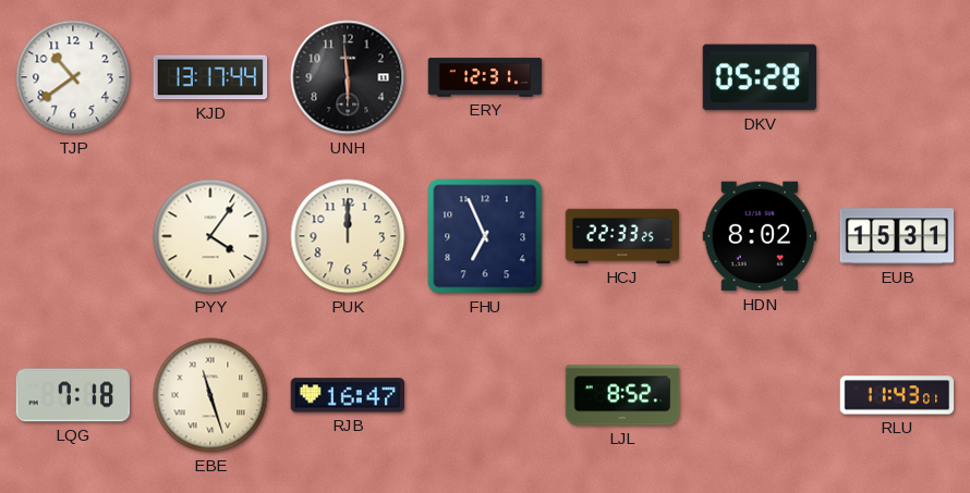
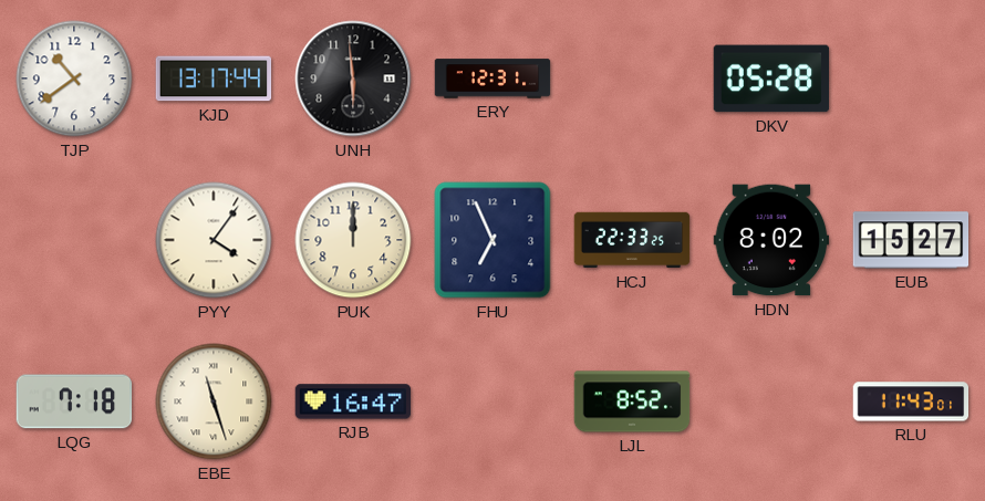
EUB: 15:31 -> 15:27 (911, 240)
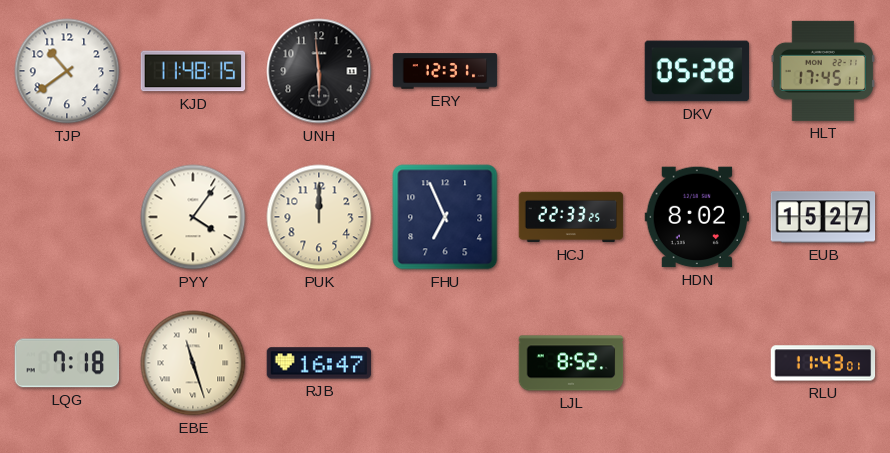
KJD: 13:17 -> 11:48 (193, 71)
HLT: none -> 17:45 (823, 71)
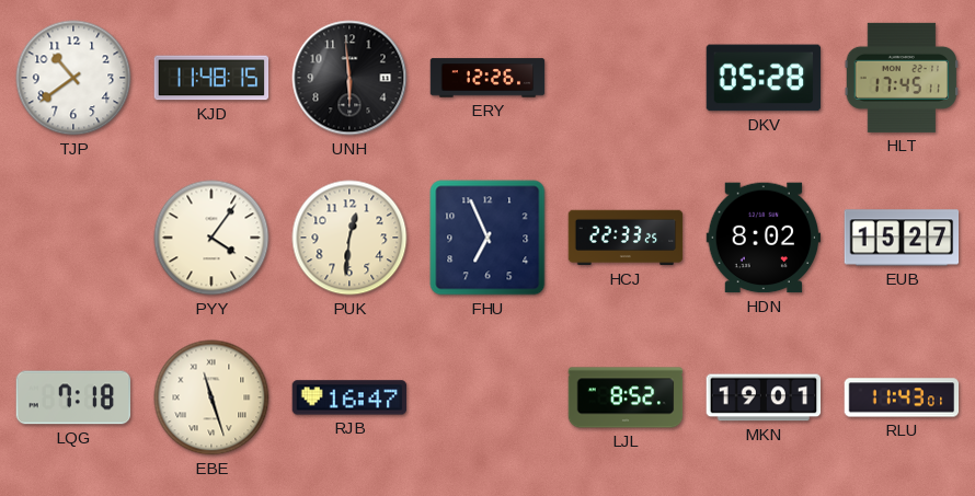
ERY: 12:31 -> 12:26 (487, 78)
PUK: 12:00 -> 12:31 (349, 238)
MKN: none -> 19:01 (764, 397)
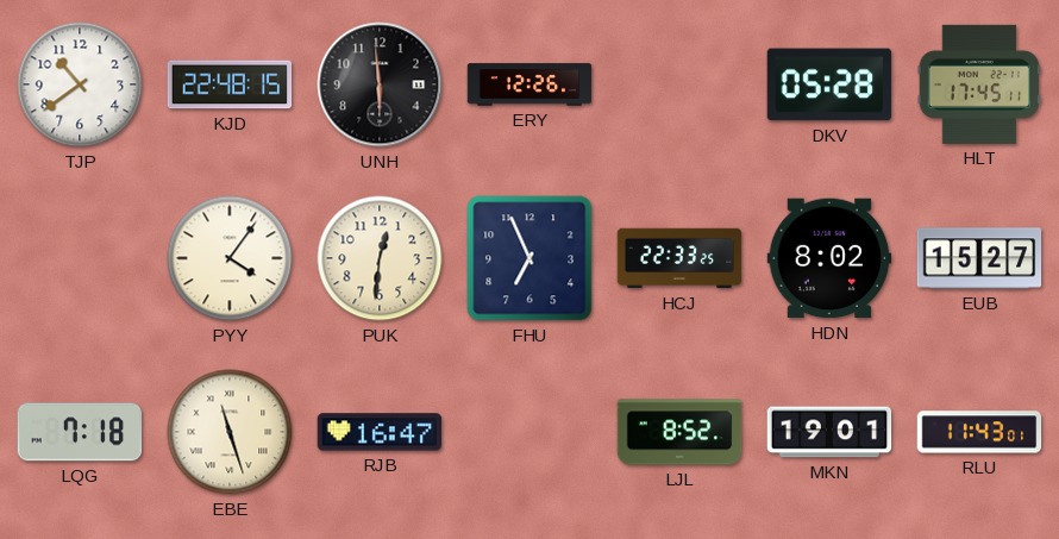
KJD: 11:48 -> 22:48 (230, 84)
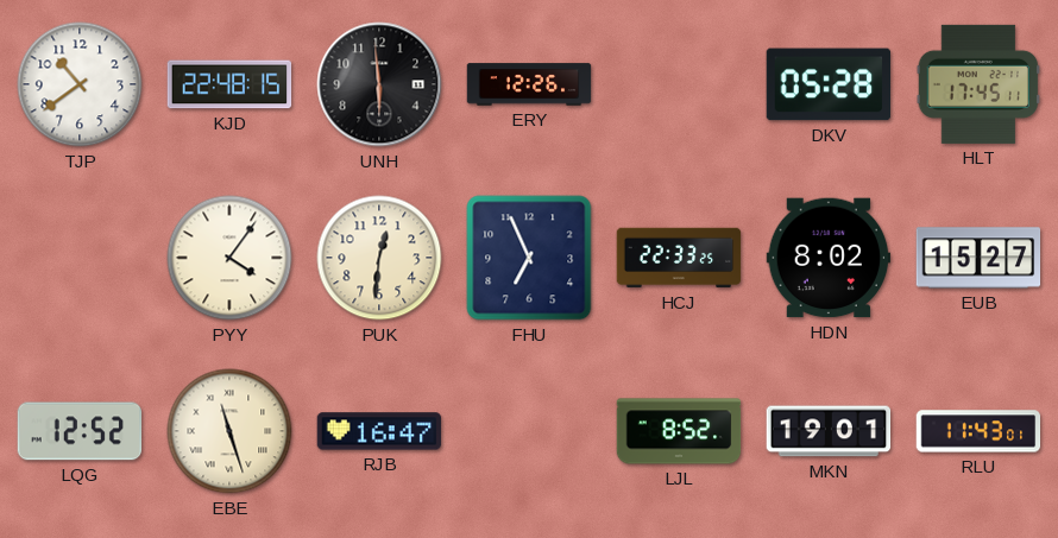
LQG: 7:18 -> 12:52 (80, 431)
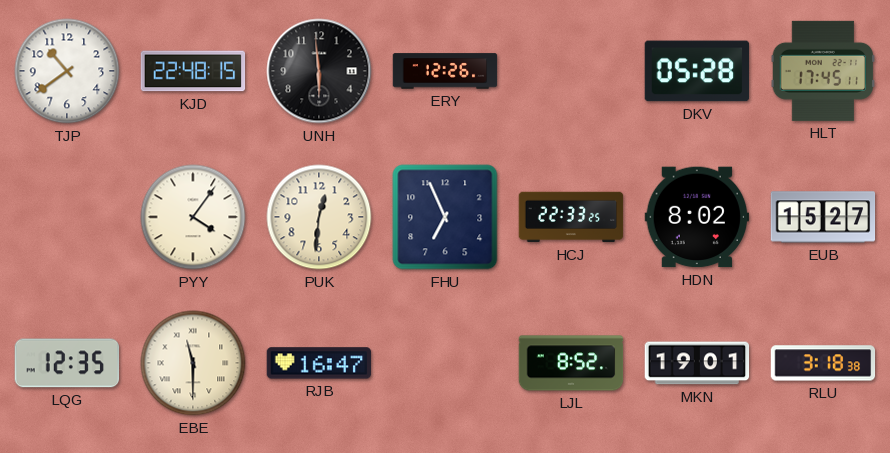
LQG: 12:52 -> 12:35 (67, 363)
EBE: 11:27 -> 11:30 (193, 363)
RLU: 11:43 -> 3:18 (823, 363)
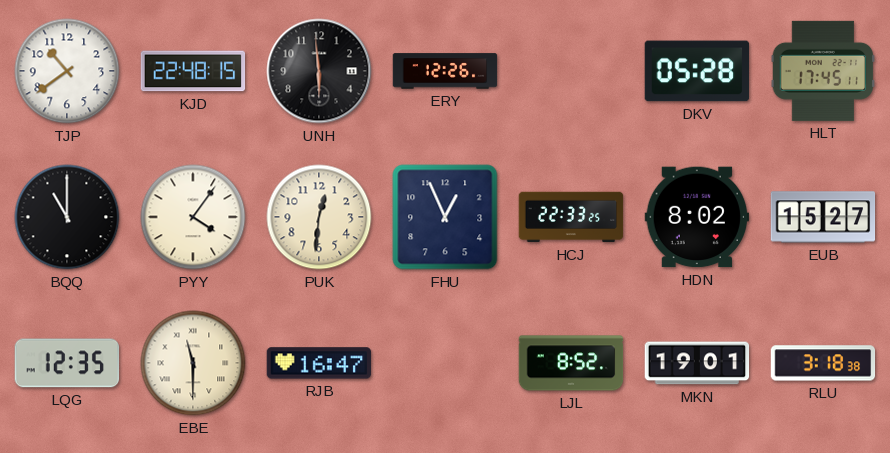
BQQ: none -> 11:00 (67, 217)
FHU: 6:56 -> 12:56 (445, 217)
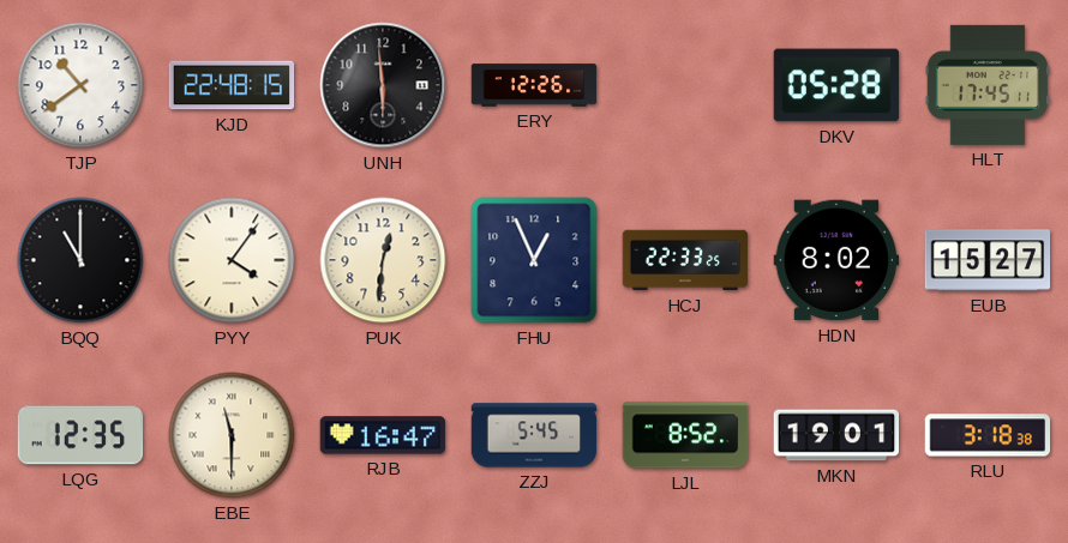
ZZJ: none -> 5:45 (534, 435)
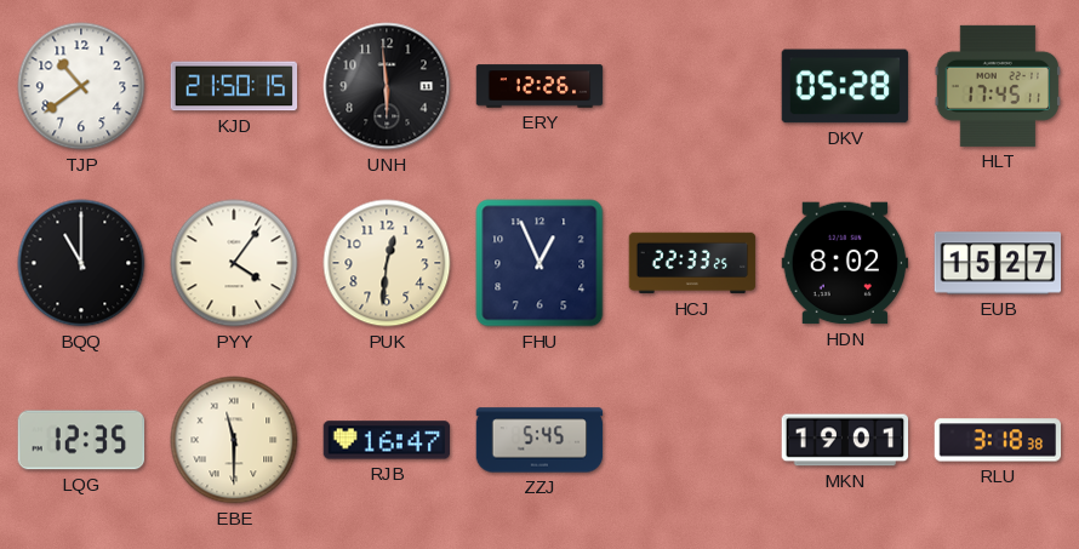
KJD: 22:48 -> 21:50 (234, 86)
LJL: 8:52 -> none (685, 435)
